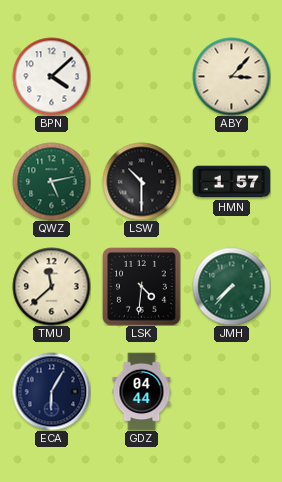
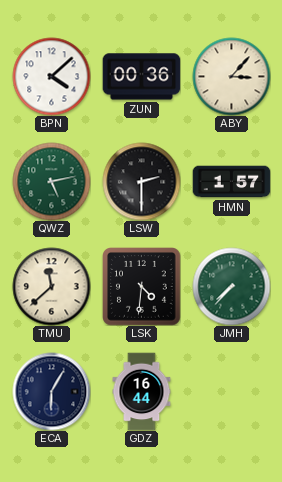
ZUN: none -> 00:36 (141, 77)
LSW: 10:30 -> 2:30 (141, 181)
GDZ: 04:44 -> 16:44 (142, 391)
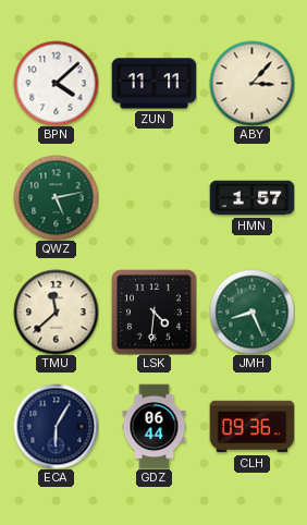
ZUN: 00:36 -> 11:11 (153, 84)
LSW: 2:30 -> none (141, 181)
JMH: 7:37 -> 8:26 (251, 312)
GDZ: 16:44 -> 06:44 (155, 426)
CLH: none -> 09:36 (251, 427)
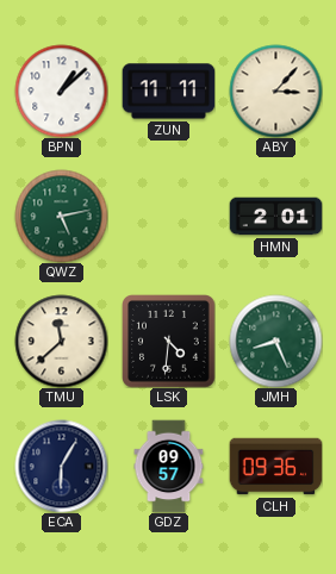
BPN: 4:08 -> 1:08 (61, 91)
HMN: 1:57 -> 2:01 (275, 217)
GDZ: 06:44 -> 09:57 (169, 466)
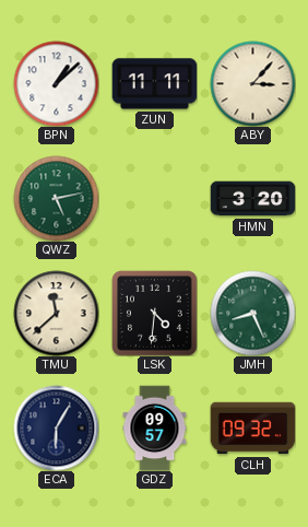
HMN: 2:01 -> 3:20 (252, 199)
CLH: 09:36 -> 09:32 (252, 429)
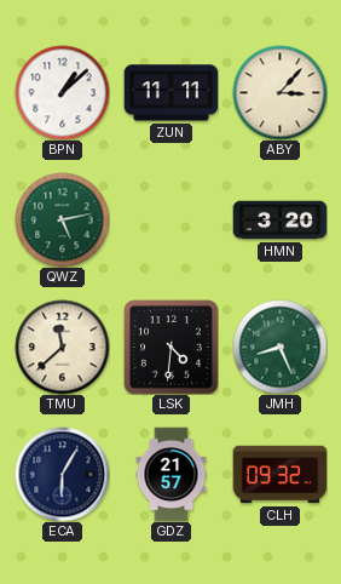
GDZ: 09:57 -> 21:57 (172, 474)
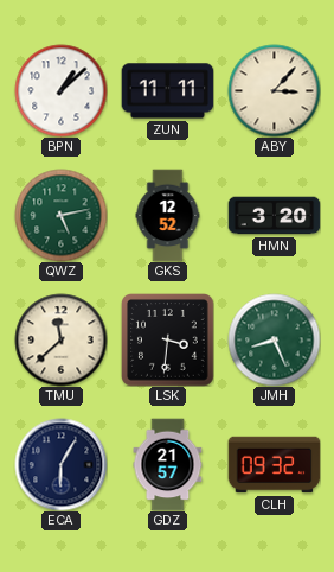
GKS: none -> 12:52 (168, 215)
LSK: 4:31 -> 3:31 (168, 341)
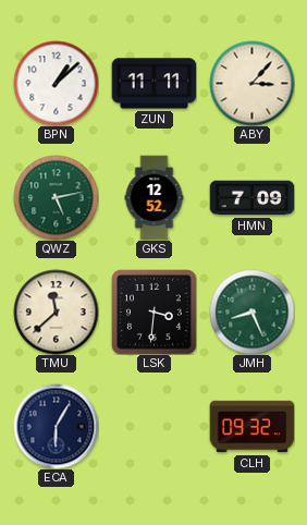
HMN: 3:20 -> 7:09 (251, 198)
GDZ: 21:57 -> none (168, 464)
